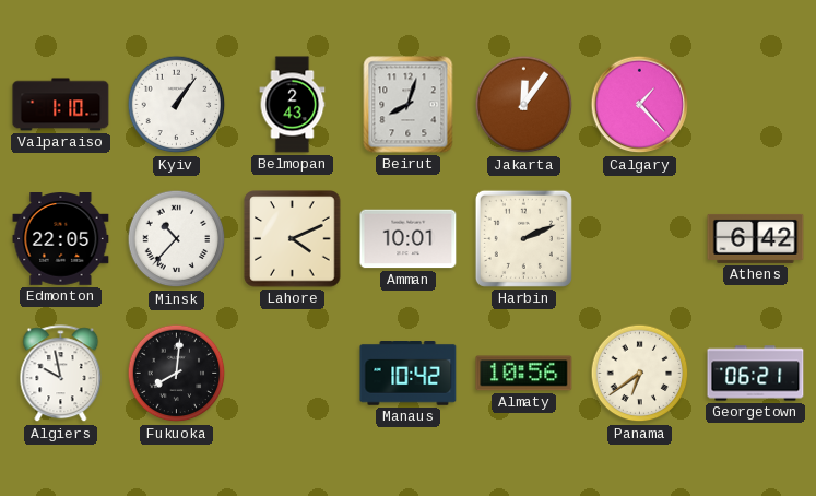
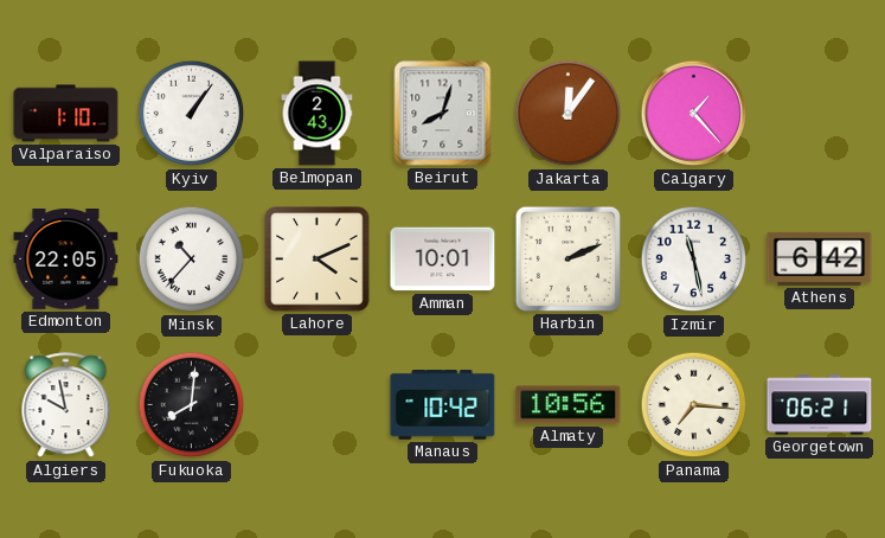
Izmir: none -> 11:28 (694, 260)
Panama: 6:39 -> 7:16 (694, 405)
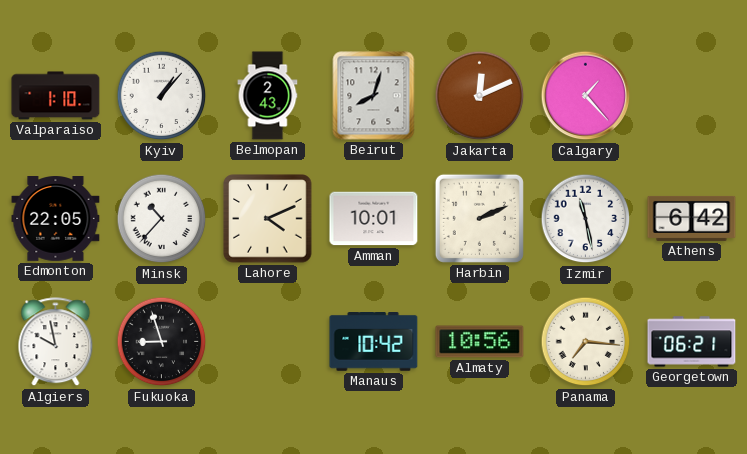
Kyiv: 1:06 -> 1:07 (162, 96)
Jakarta: 12:06 -> 12:11 (480, 96)
Fukuoka: 8:01 -> 8:57 (162, 342)
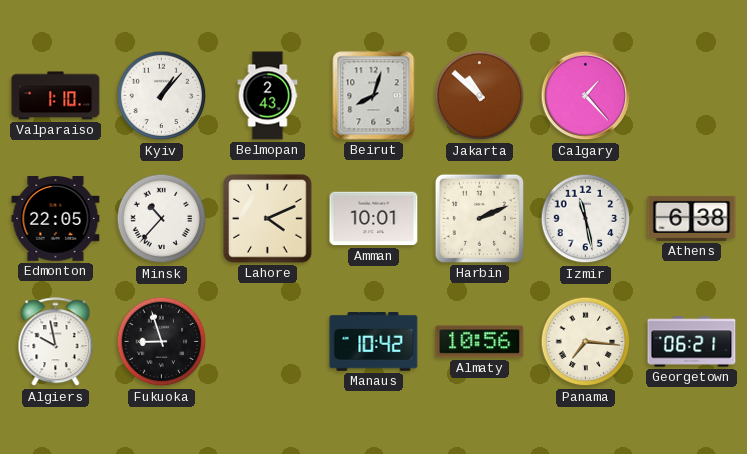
Jakarta: 12:11 -> 10:52 (480, 96)
Athens: 6:42 -> 6:38 (692, 218)
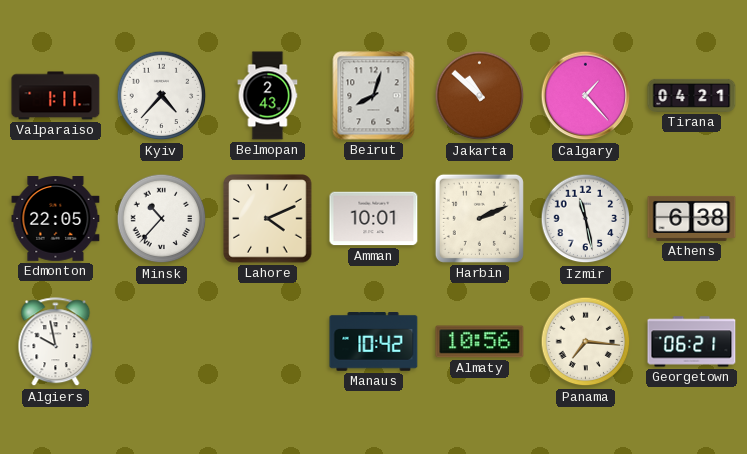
Valparaiso: 1:10 -> 1:11 (56, 96)
Kyiv: 1:07 -> 4:37 (162, 96)
Tirana: none -> 04:21 (692, 95)
Fukuoka: 8:57 -> none (162, 342)
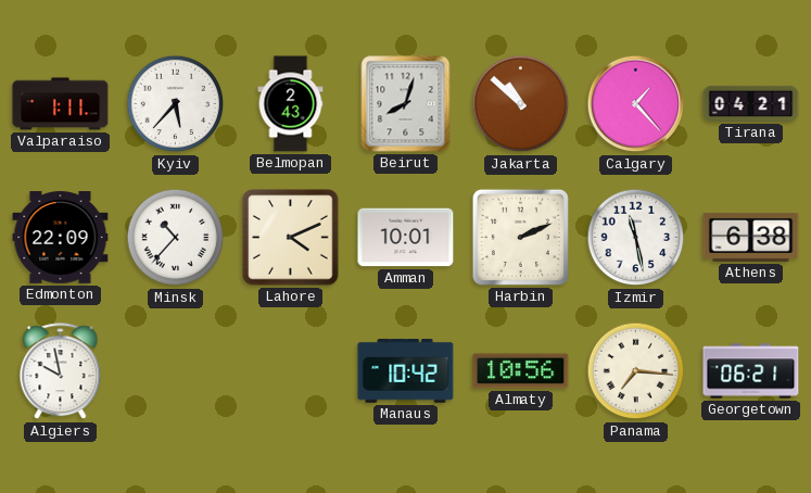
Kyiv: 4:37 -> 5:37 (176, 104)
Edmonton: 22:05 -> 22:09 (61, 238)
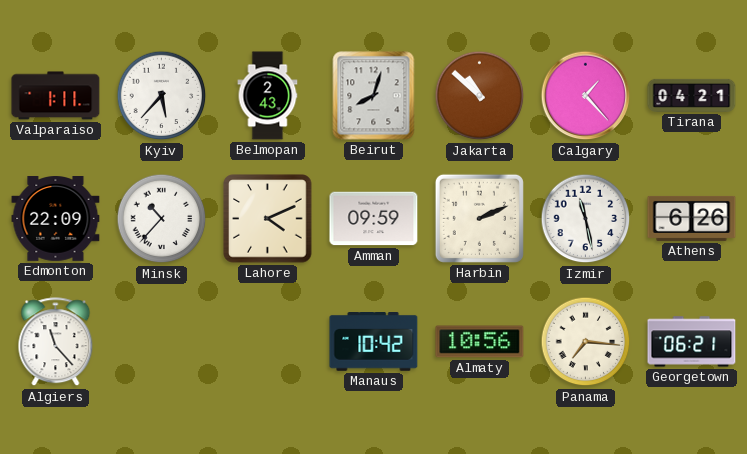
Amman: 10:01 -> 09:59 (374, 219)
Athens: 6:38 -> 6:26 (692, 218)
Algiers: 9:58 -> 11:23 (56, 342)
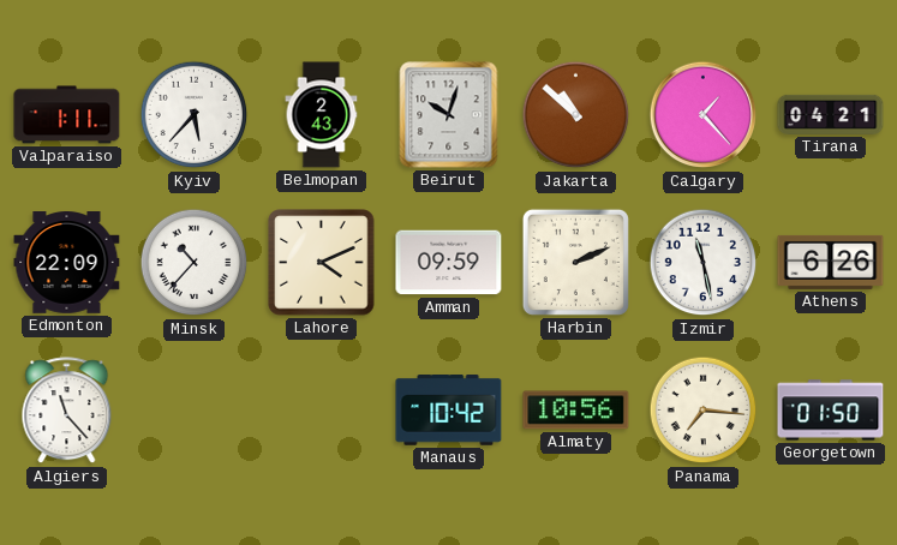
Beirut: 8:03 -> 10:03 (449, 115)
Georgetown: 06:21 -> 01:50 (831, 411)
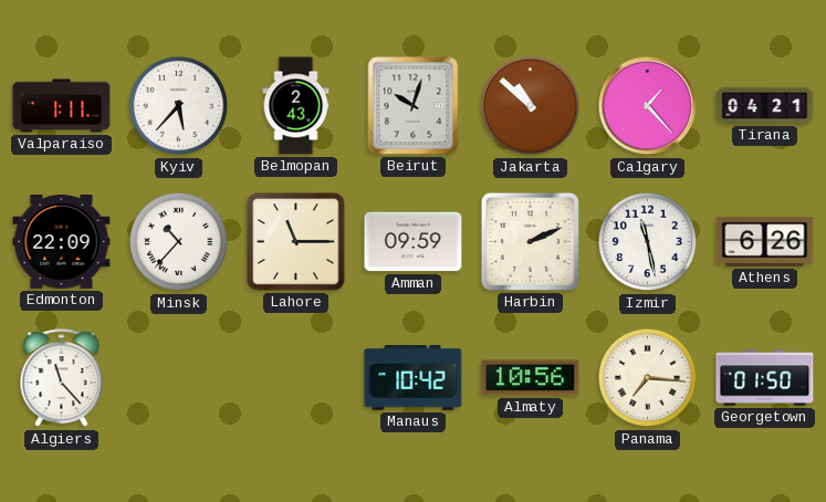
Lahore: 4:11 -> 11:15 (296, 242)
